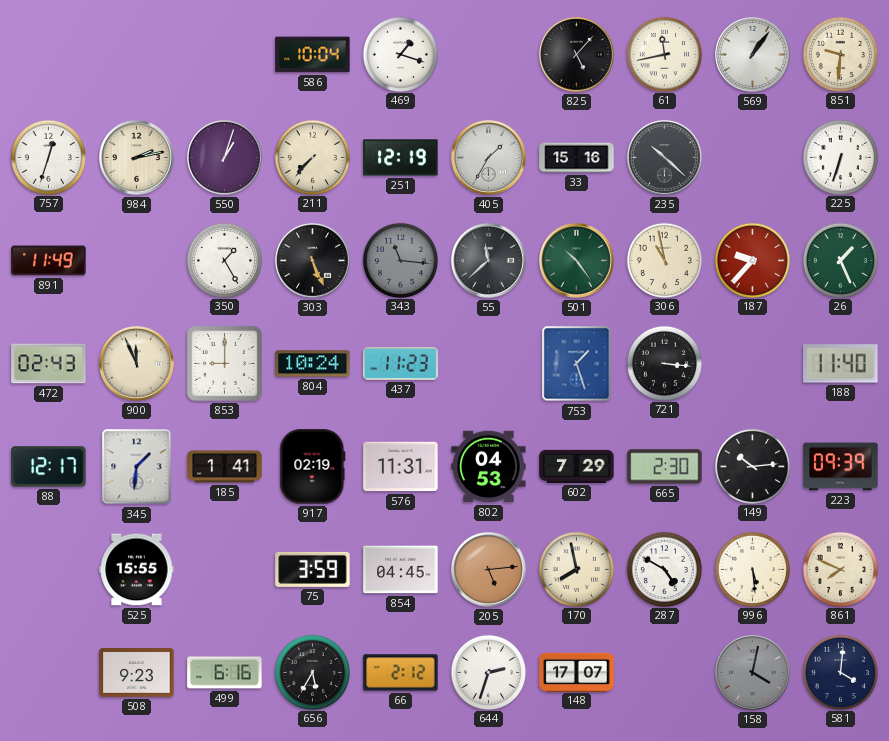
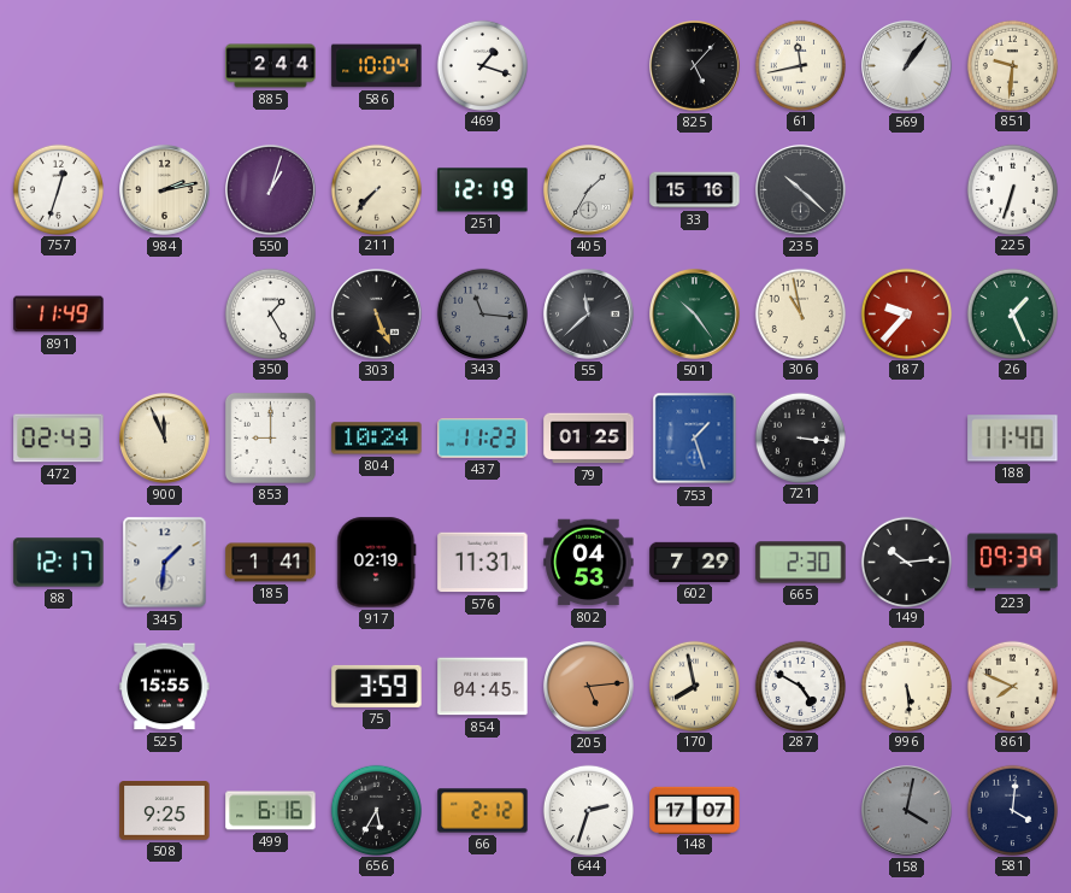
885: none -> 2:44 (271, 66)
79: none -> 01:25 (589, 439)
508: 9:23 -> 9:25 (165, 811)
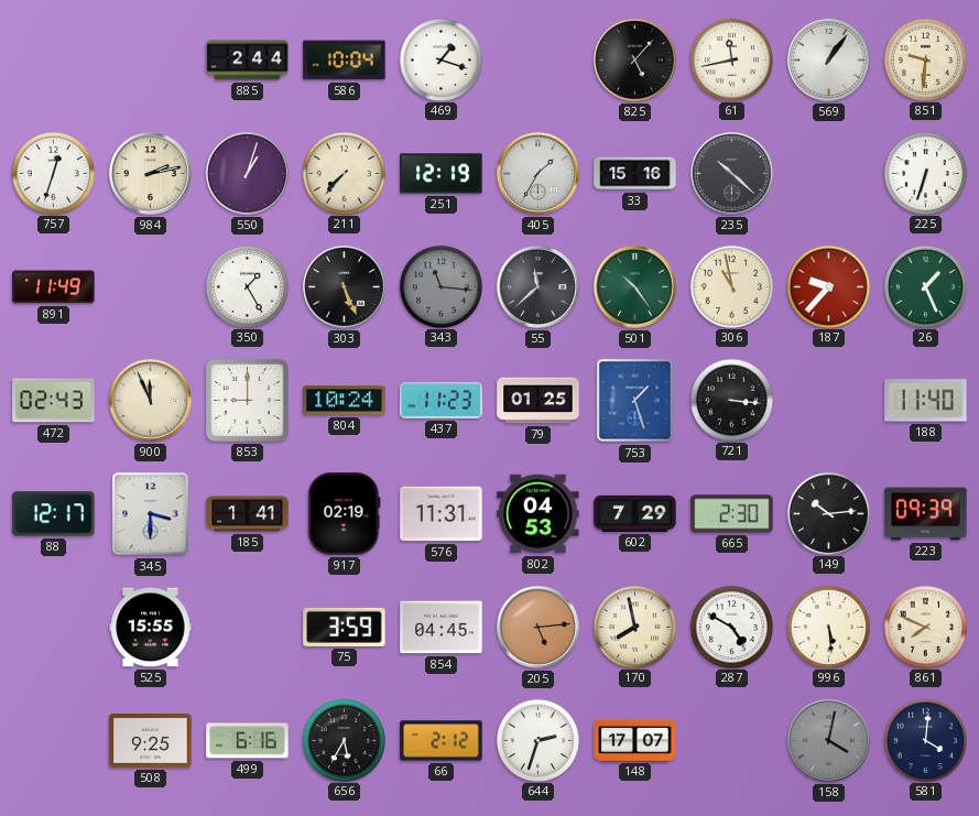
345: 1:31 -> 3:30 (151, 514)
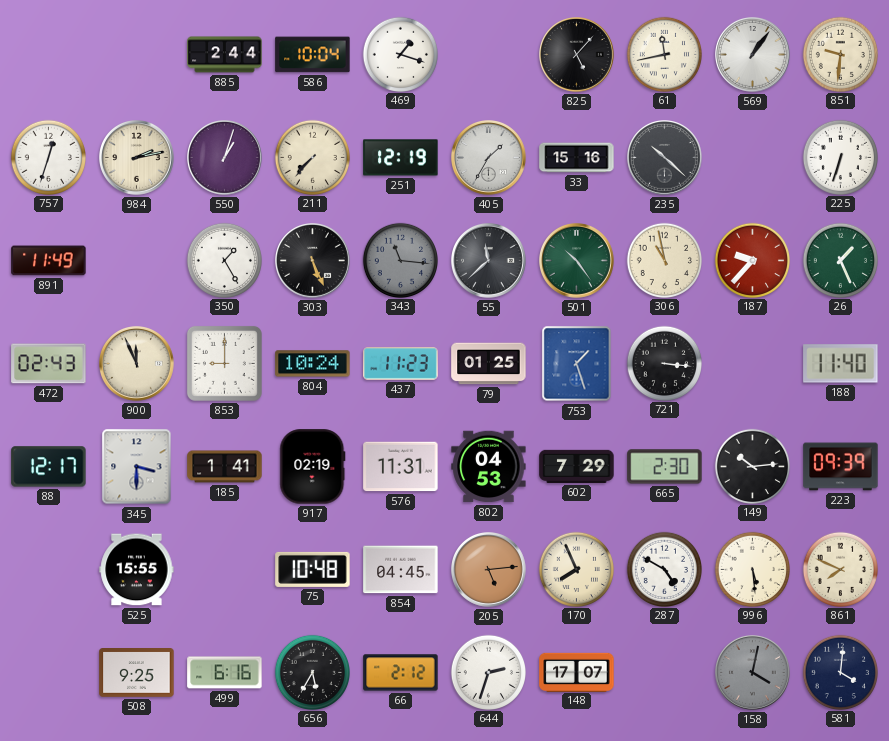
75: 3:59 -> 10:48 (313, 569)
170: 7:58 -> 7:56 (576, 569)
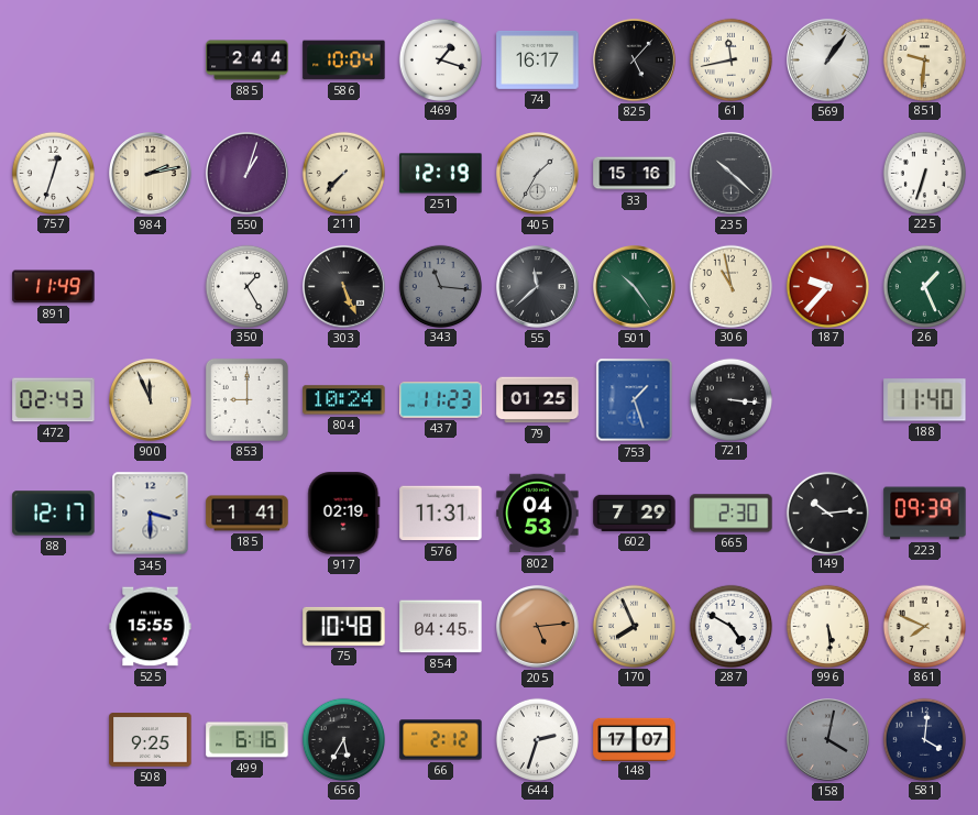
74: none -> 16:17 (538, 59)
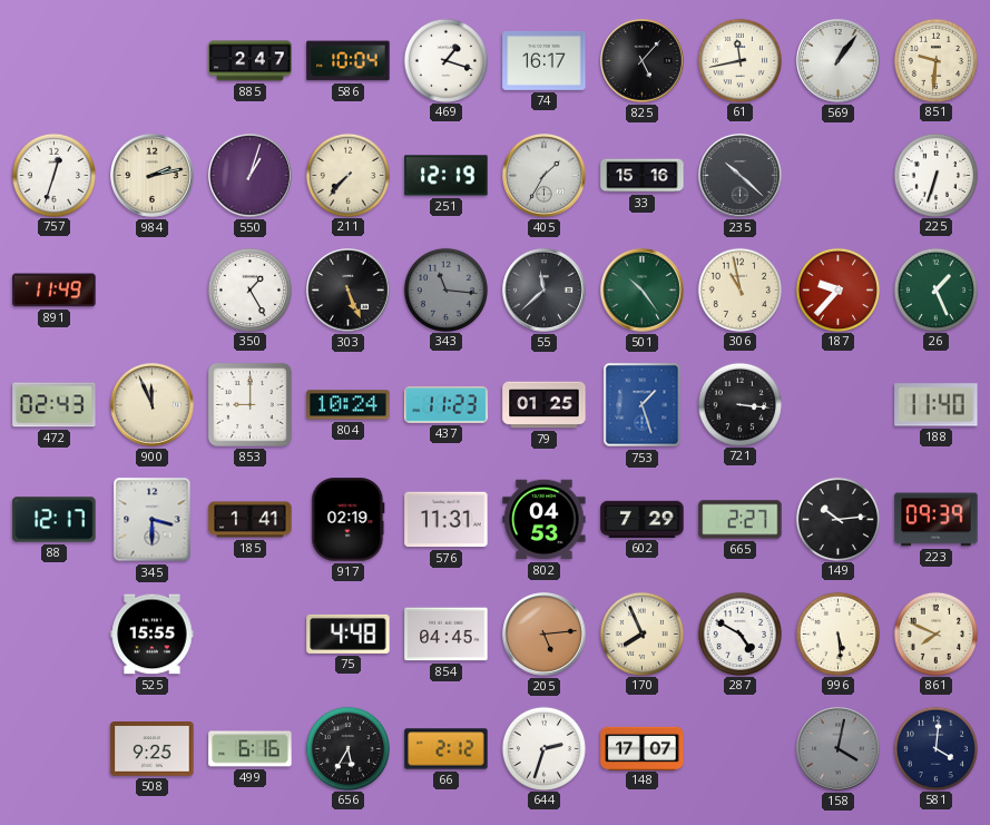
885: 2:44 -> 2:47 (251, 61)
665: 2:30 -> 2:27 (741, 520)
75: 10:48 -> 4:48 (349, 634)
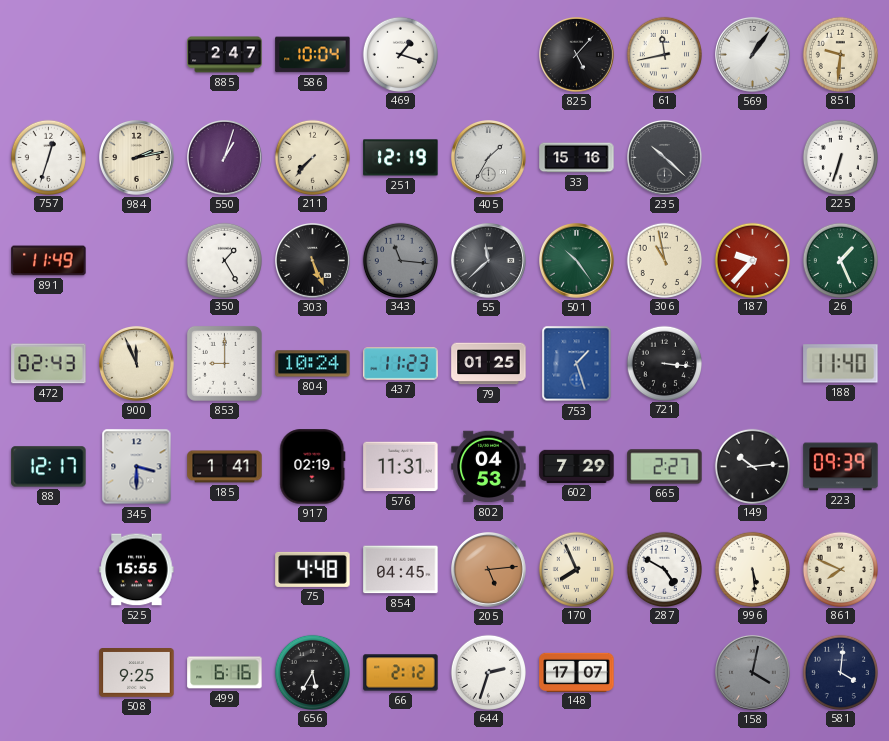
74: 16:17 -> none (545, 60)
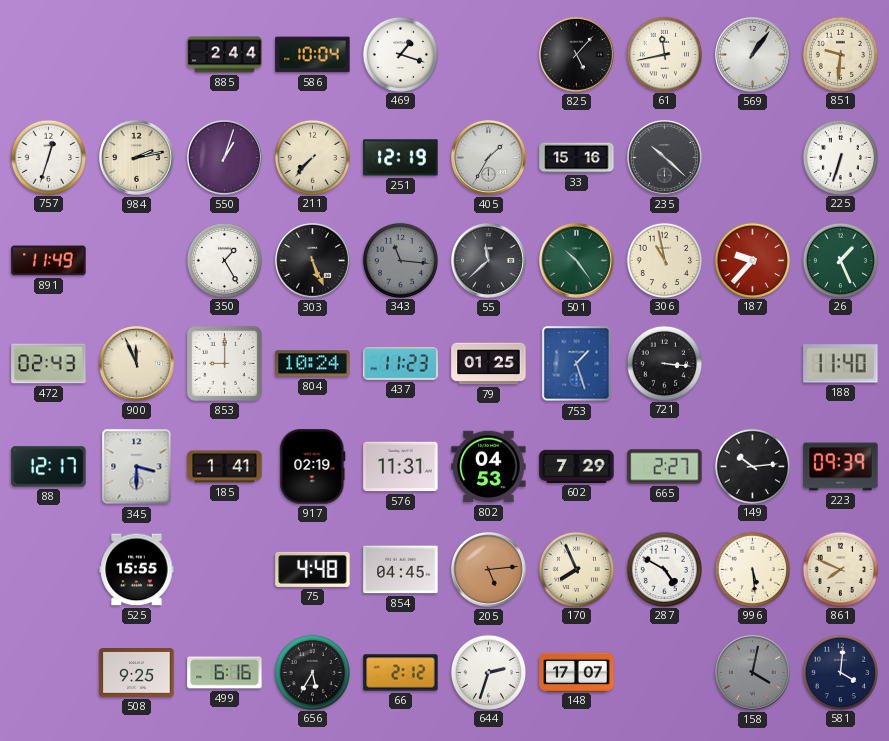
885: 2:47 -> 2:44 (225, 55)
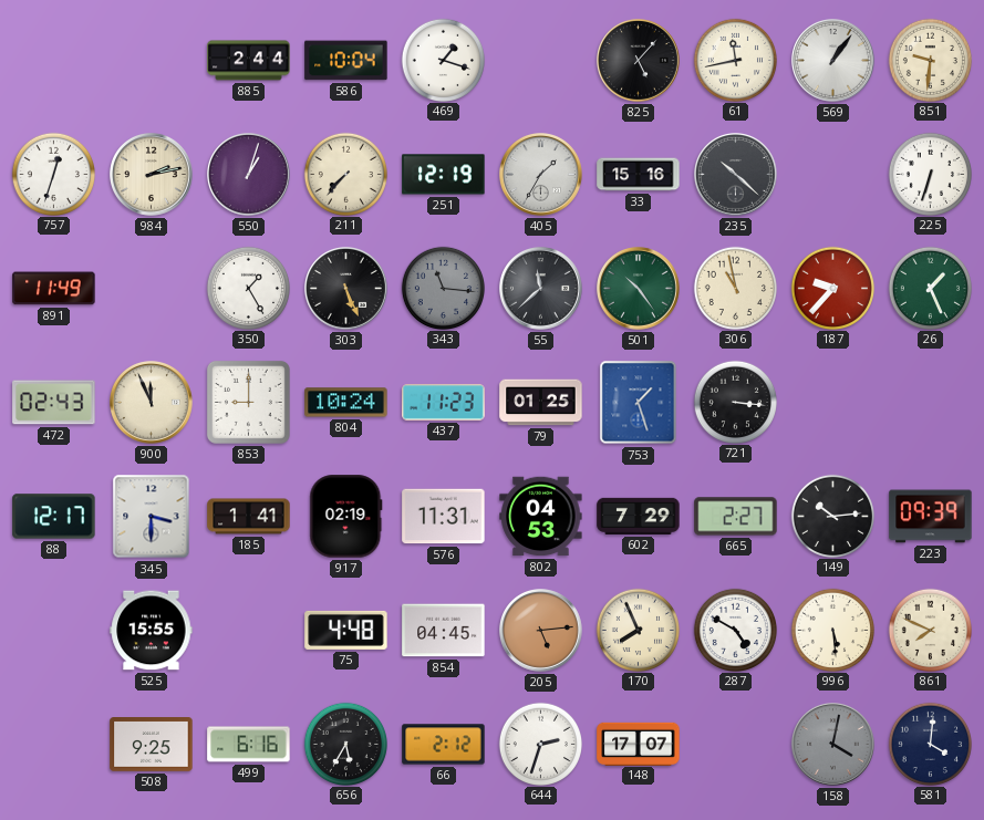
188: 11:40 -> none (841, 364)
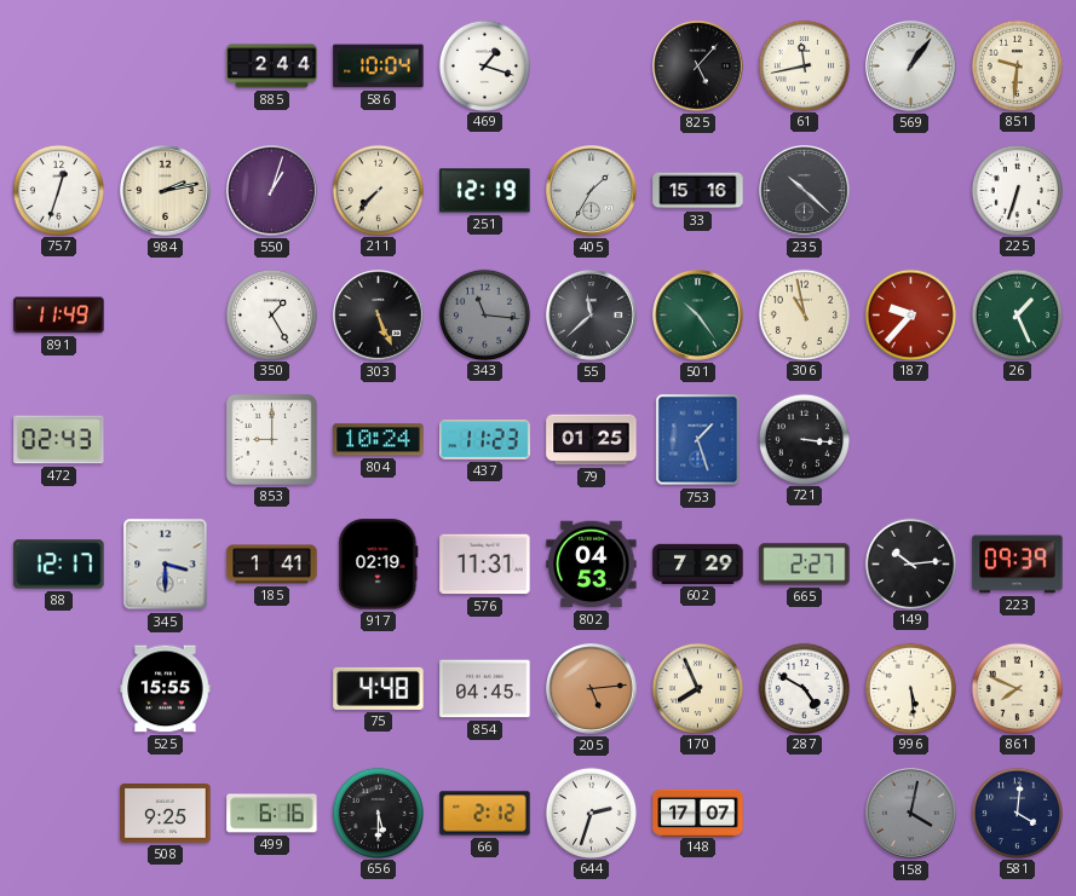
900: 11:56 -> none (152, 403)
656: 5:35 -> 5:30 (378, 813)
